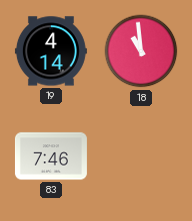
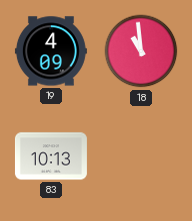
19: 4:14 -> 4:09 (51, 51)
83: 7:46 -> 10:13 (51, 156)
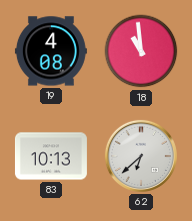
19: 4:09 -> 4:08 (51, 51)
62: none -> 6:38 (141, 156)
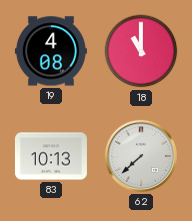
18: 10:59 -> 11:00 (141, 51)
62: 6:38 -> 7:38 (141, 156)
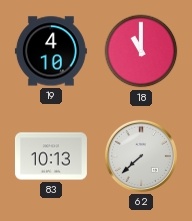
19: 4:08 -> 4:10 (51, 51)
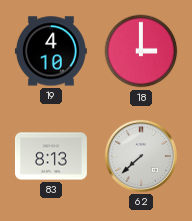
18: 11:00 -> 3:00 (141, 51)
83: 10:13 -> 8:13 (51, 156)
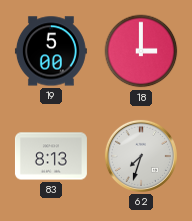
19: 4:10 -> 5:00 (51, 51)
62: 7:38 -> 7:33 (141, 156)
